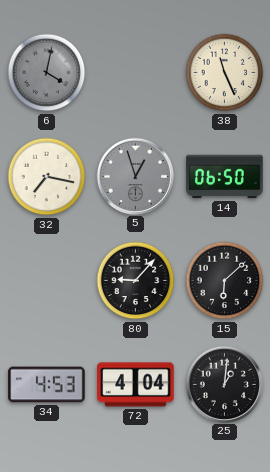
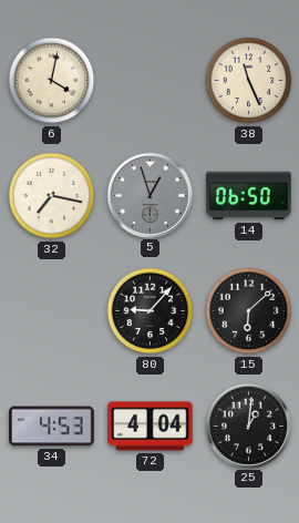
6 dial: grey -> cream (52, 81)
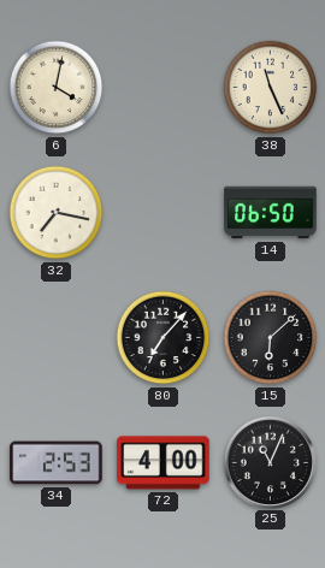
5: 12:57 -> none (149, 195)
80: 9:07 -> 7:07 (164, 338)
34: 4:53 -> 2:53 (57, 463)
72: 4:04 -> 4:00 (164, 463)
25: 1:01 -> 11:04 (270, 462)
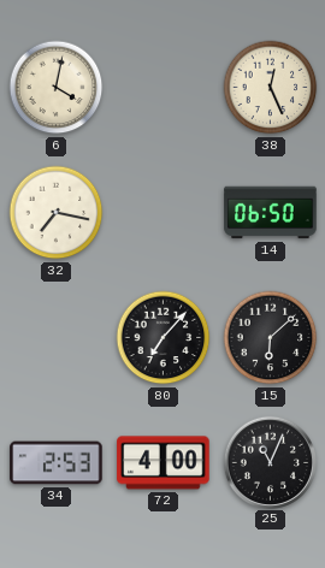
38: 11:26 -> 12:26 (271, 88)
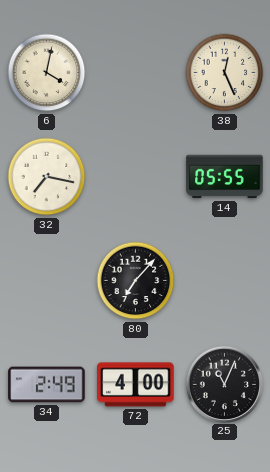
14: 06:50 -> 05:55 (225, 177)
15: 6:08 -> none (271, 338)
34: 2:53 -> 2:49 (47, 385)
